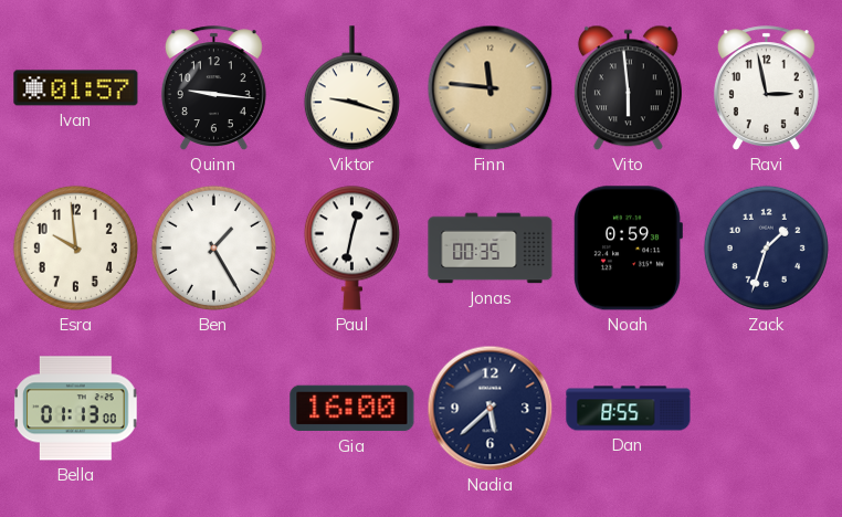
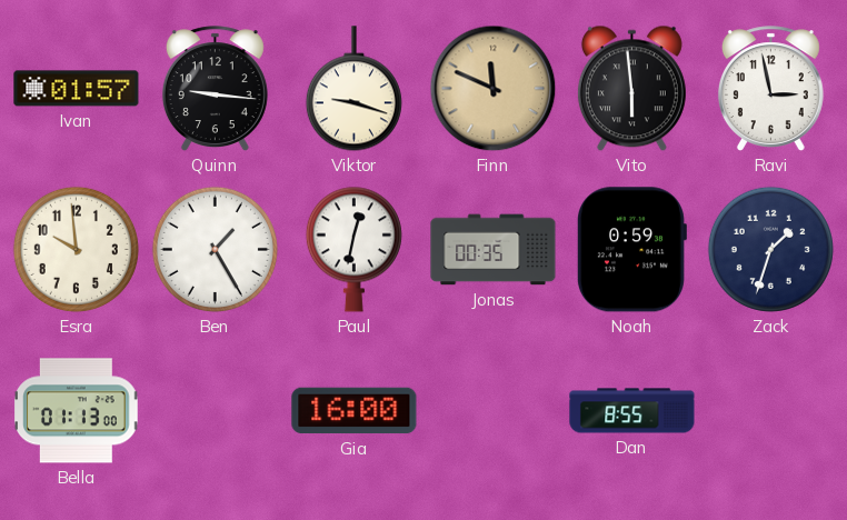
Finn: 11:46 -> 11:49 (494, 89)
Nadia: 5:38 -> none (491, 409)
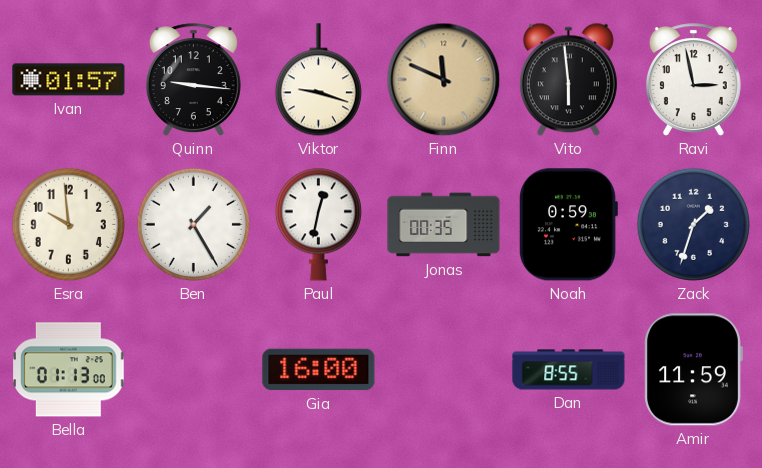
Amir: none -> 11:59 (693, 370)
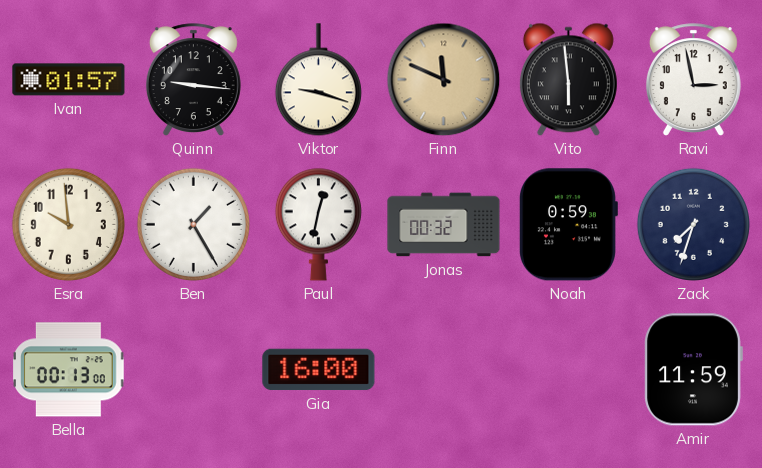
Jonas: 00:35 -> 00:32 (444, 225)
Zack: 1:33 -> 7:33 (693, 224)
Bella: 01:13 -> 00:13 (69, 370)
Dan: 8:55 -> none (569, 370)
